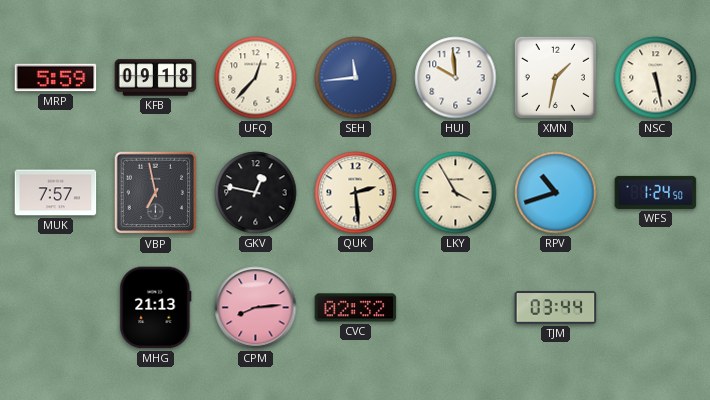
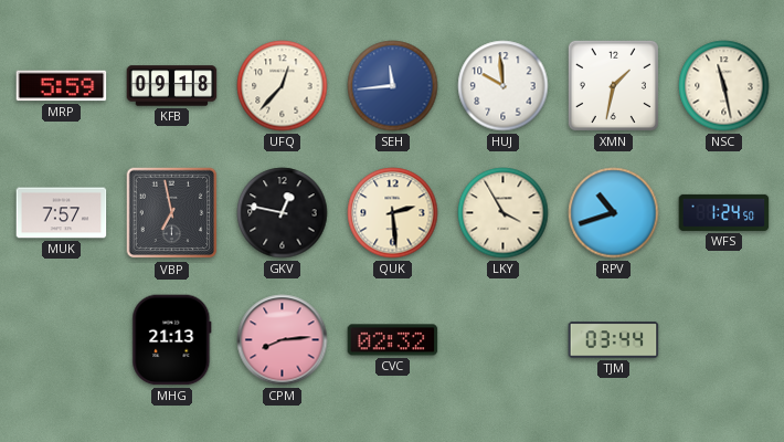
NSC: 5:28 -> 11:28 (724, 86)
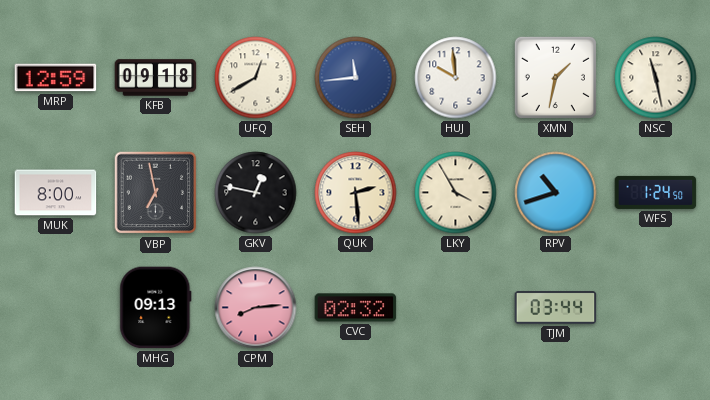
MRP: 5:59 -> 12:59 (56, 78)
UFQ: 12:37 -> 12:40 (256, 78)
MUK: 7:57 -> 8:00 (56, 193)
MHG: 21:13 -> 09:13 (156, 308)
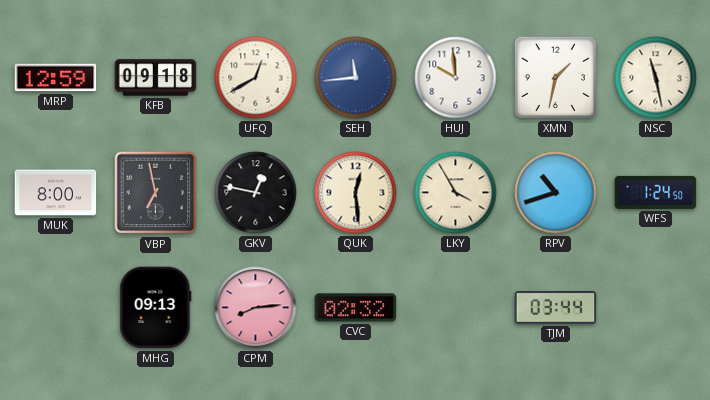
QUK: 2:29 -> 12:29 (356, 193)
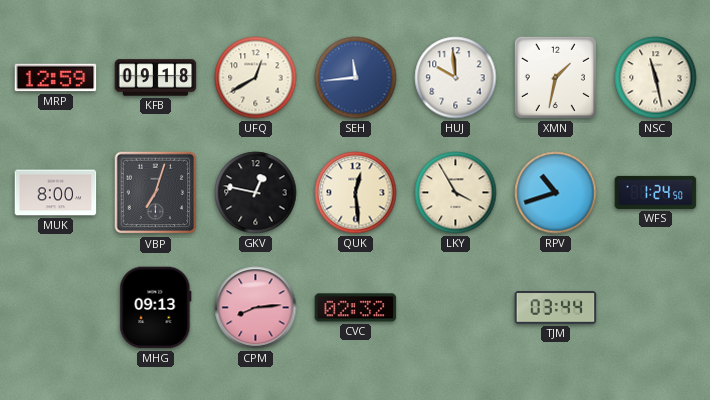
VBP: 6:58 -> 7:03 (156, 193)
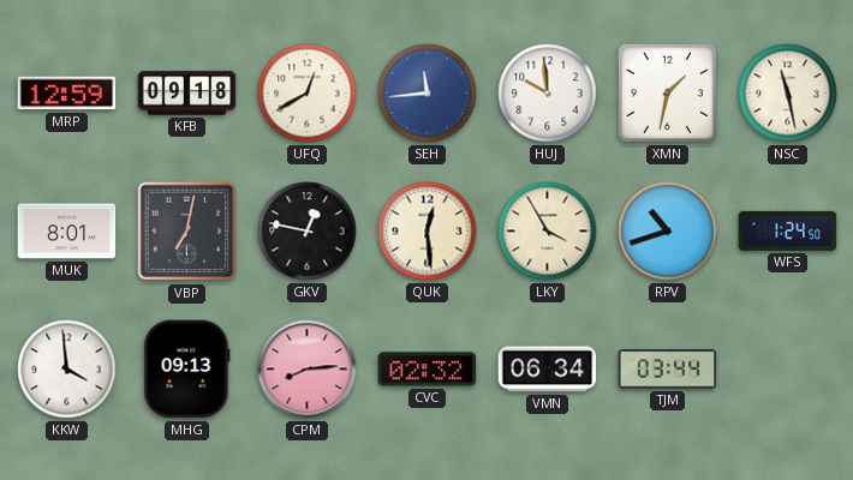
MUK: 8:00 -> 8:01 (67, 232)
VBP: 7:03 -> 7:02 (187, 232)
KKW: none -> 3:59 (67, 370)
VMN: none -> 06:34 (548, 370)
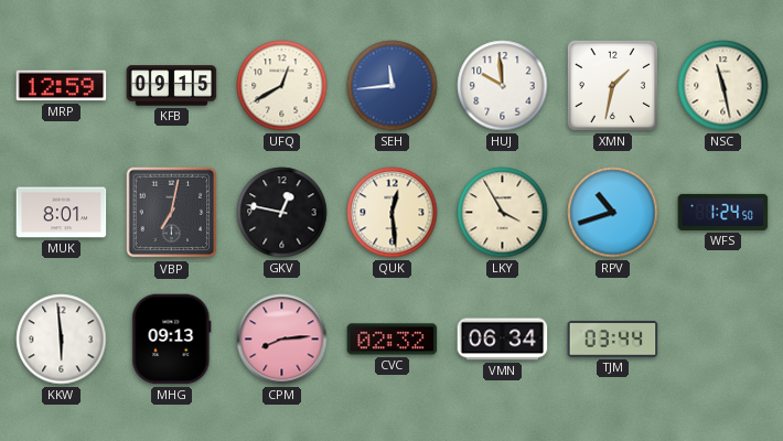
KFB: 09:18 -> 09:15 (172, 86)
KKW: 3:59 -> 5:59 (62, 340)
